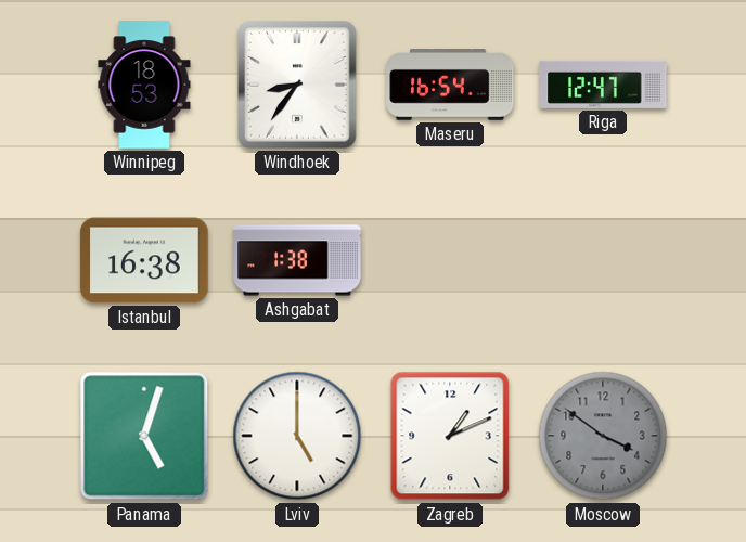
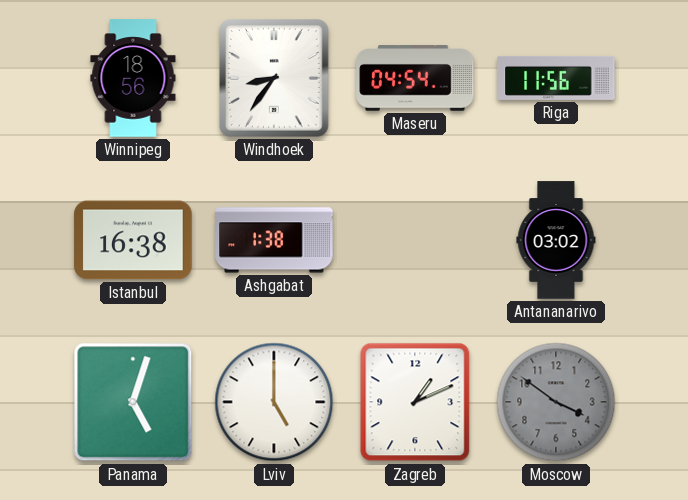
Winnipeg: 18:53 -> 18:56 (133, 78)
Maseru: 16:54 -> 04:54 (415, 79)
Riga: 12:47 -> 11:56 (556, 78)
Antananarivo: none -> 03:02 (556, 240)
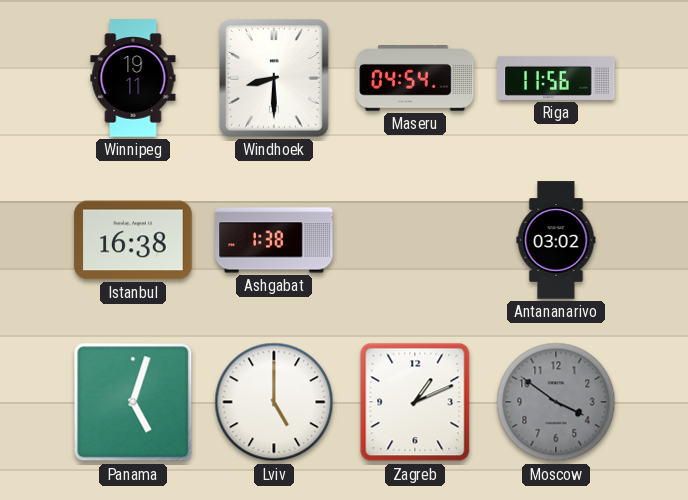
Winnipeg: 18:56 -> 19:11 (133, 78)
Windhoek: 8:36 -> 8:30 (275, 78)
